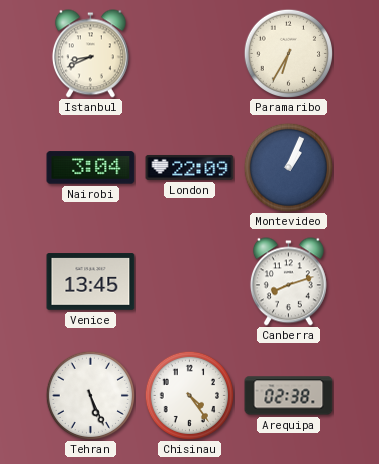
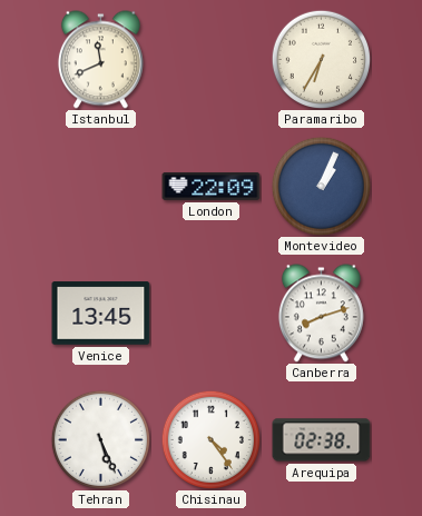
Istanbul: 8:41 -> 11:41 (100, 60)
Nairobi: 3:04 -> none (91, 168)
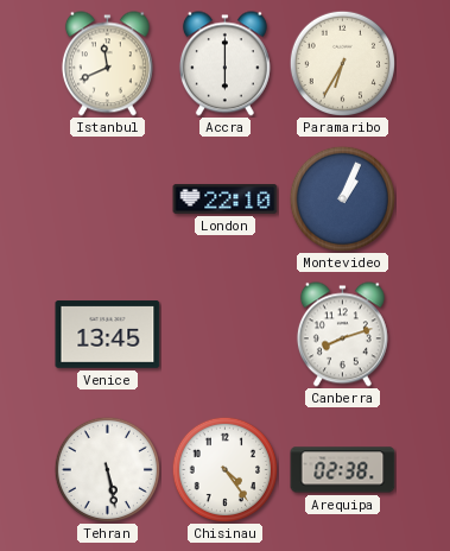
Accra: none -> 6:00 (224, 64)
London: 22:09 -> 22:10 (226, 199)
Tehran: 5:26 -> 5:28 (107, 469)
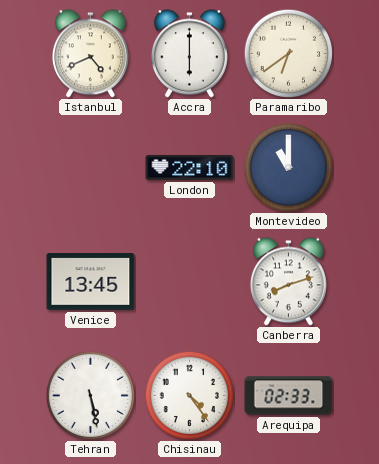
Istanbul: 11:41 -> 4:41 (90, 54)
Paramaribo: 6:35 -> 6:39 (288, 53)
Montevideo: 1:04 -> 11:00 (288, 167)
Arequipa: 02:38 -> 02:33 (289, 396)
